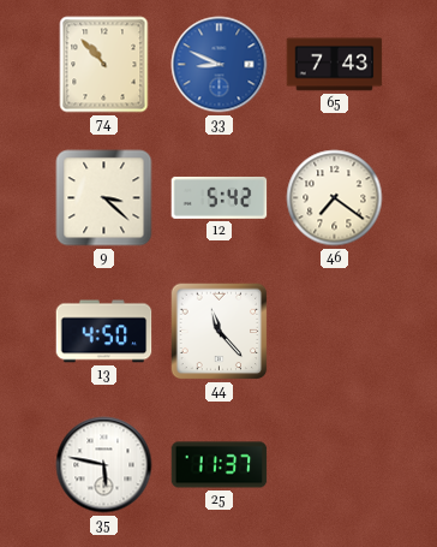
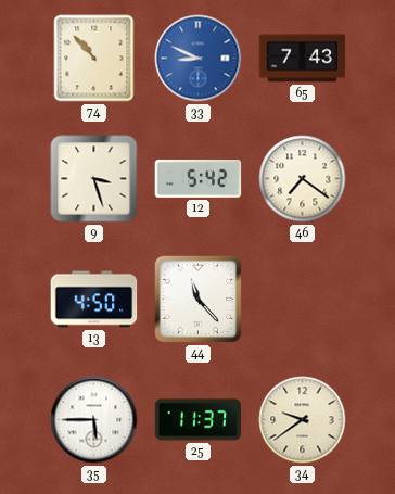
9: 3:22 -> 3:27 (94, 179)
35: 5:47 -> 5:45 (94, 420)
34: none -> 9:39 (303, 420)
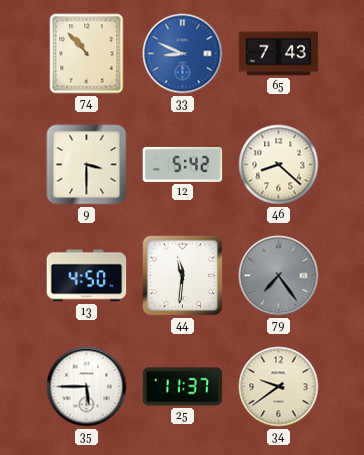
9: 3:27 -> 3:30 (87, 165)
46: 7:21 -> 8:22 (279, 165)
44: 11:23 -> 11:31 (183, 276)
79: none -> 7:24 (279, 276)
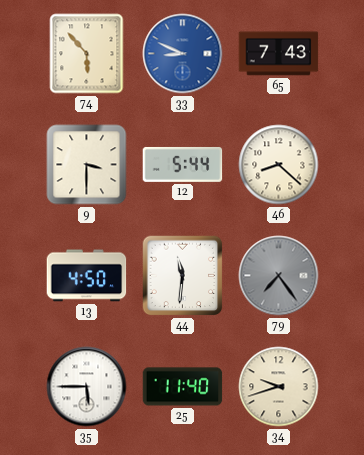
74: 10:53 -> 5:53 (87, 54)
12: 5:42 -> 5:44 (183, 164)
25: 11:37 -> 11:40 (183, 387)
34: 9:39 -> 9:42 (279, 387)
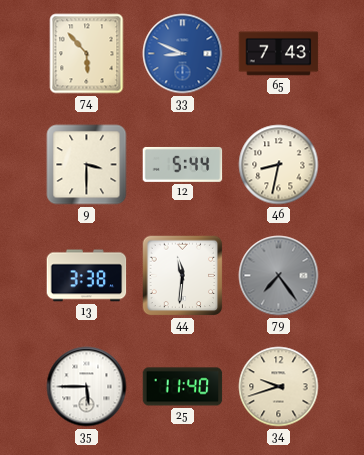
46: 8:22 -> 8:32 (279, 165)
13: 4:50 -> 3:38 (87, 276)
